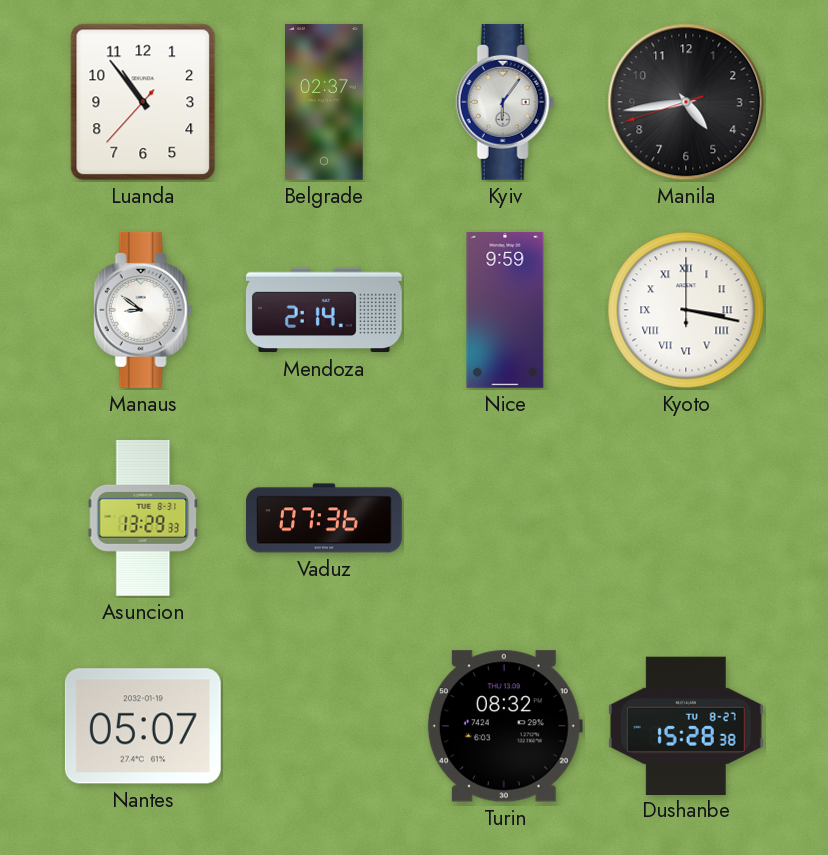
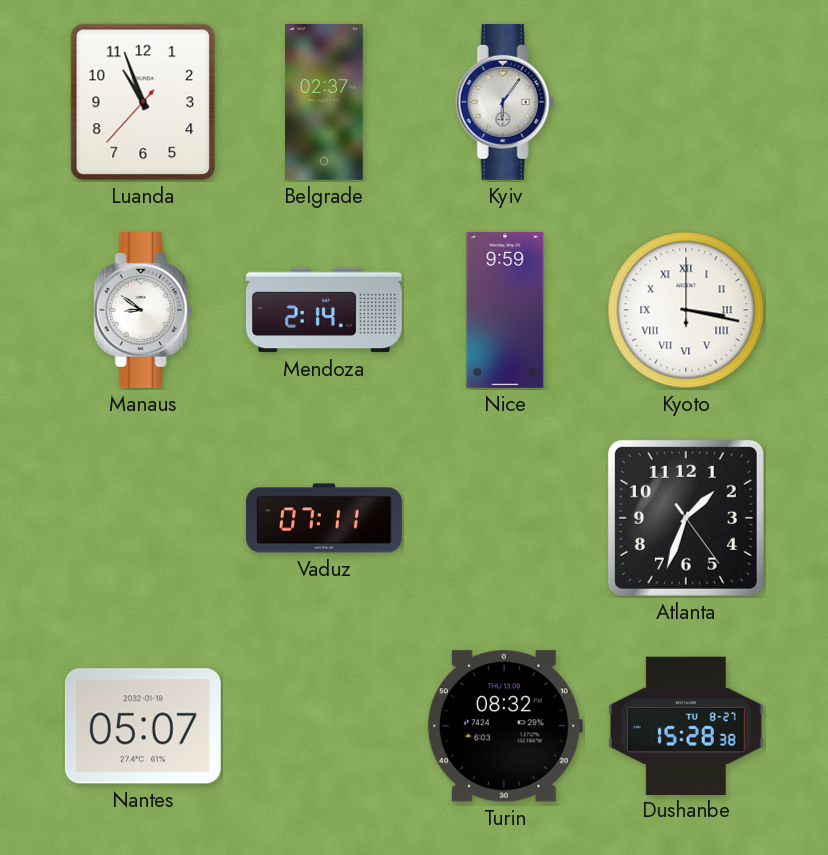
Luanda: 10:53 -> 10:56 (143, 102)
Manila: 4:43 -> none (686, 102)
Asuncion: 13:29 -> none (143, 518)
Vaduz: 07:36 -> 07:11 (325, 518)
Atlanta: none -> 1:33 (686, 518)
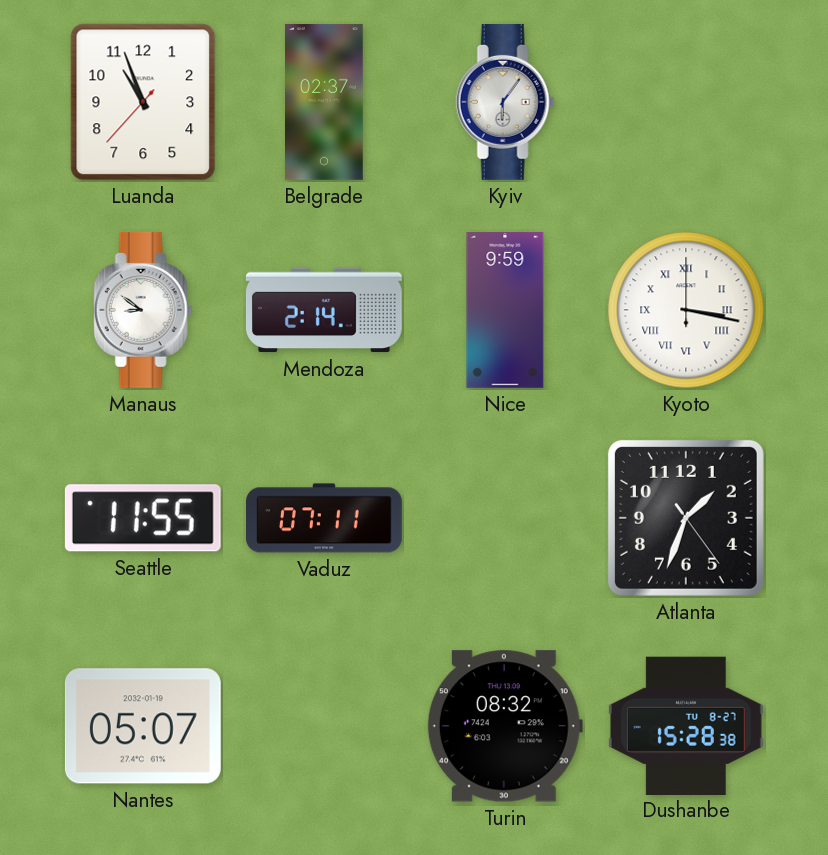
Seattle: none -> 11:55 (143, 518)
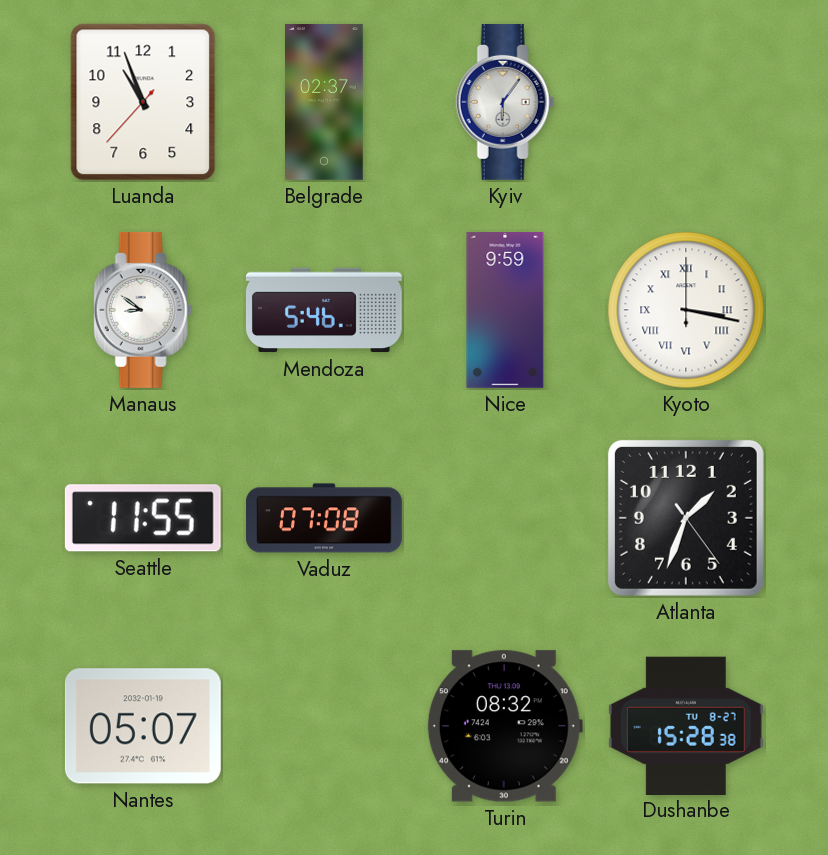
Mendoza: 2:14 -> 5:46 (324, 310)
Vaduz: 07:11 -> 07:08 (325, 518)
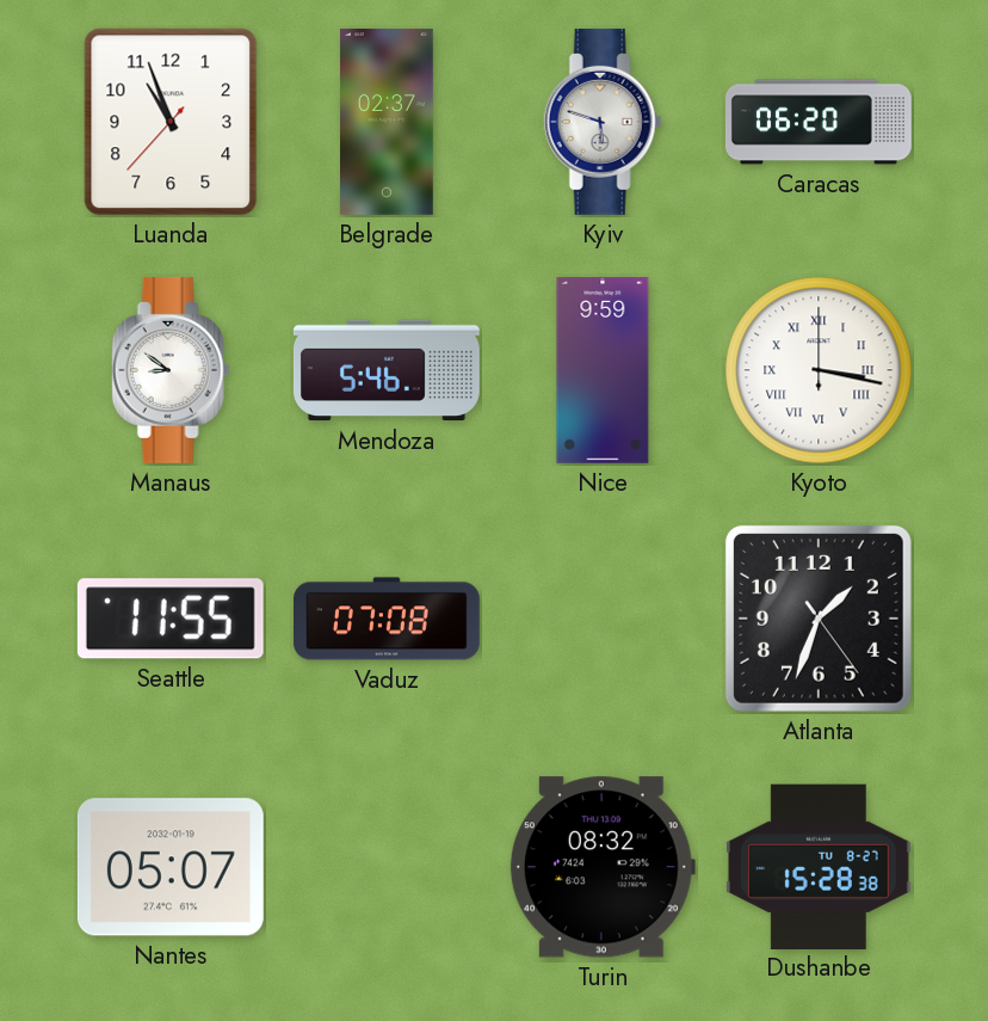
Kyiv: 6:06 -> 5:48 (603, 122)
Caracas: none -> 06:20 (819, 122)
